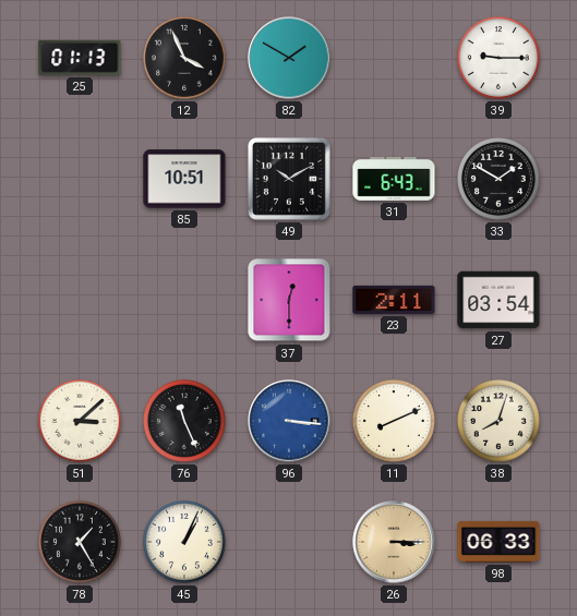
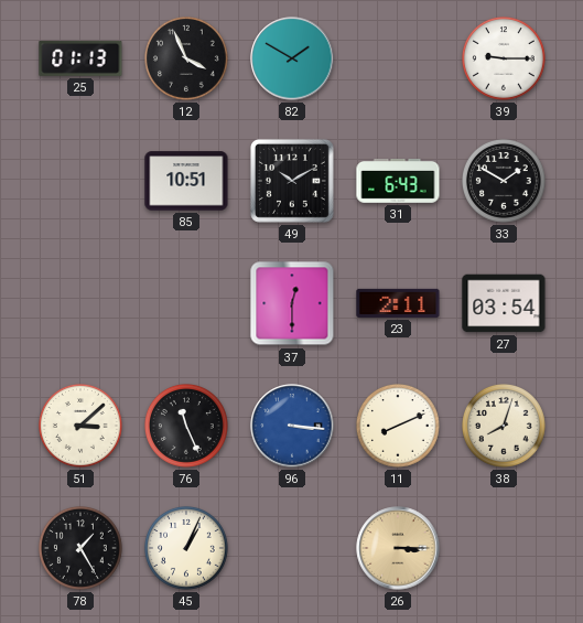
98: 06:33 -> none (498, 542)
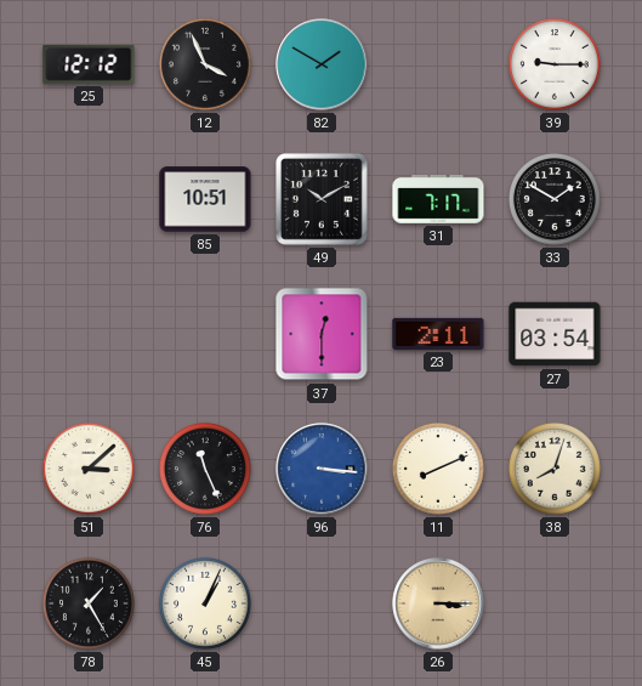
25: 01:13 -> 12:12 (89, 64)
31: 6:43 -> 7:17 (438, 200)
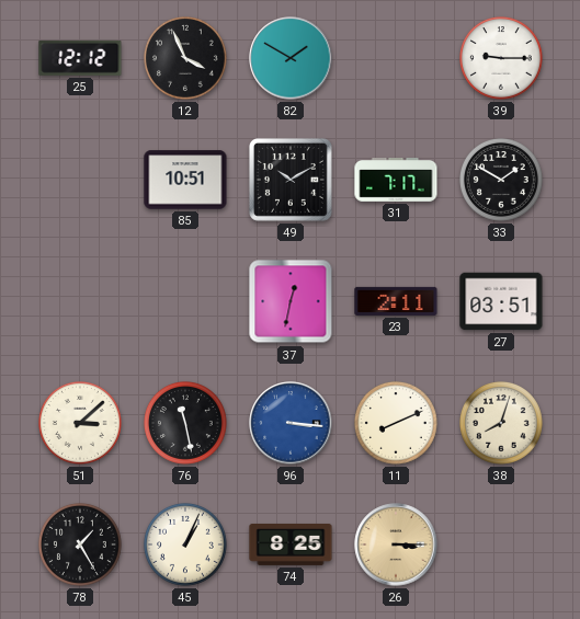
37: 12:30 -> 12:32 (291, 301)
27: 03:54 -> 03:51 (501, 301)
76: 11:26 -> 11:28 (186, 424)
74: none -> 8:25 (291, 545)
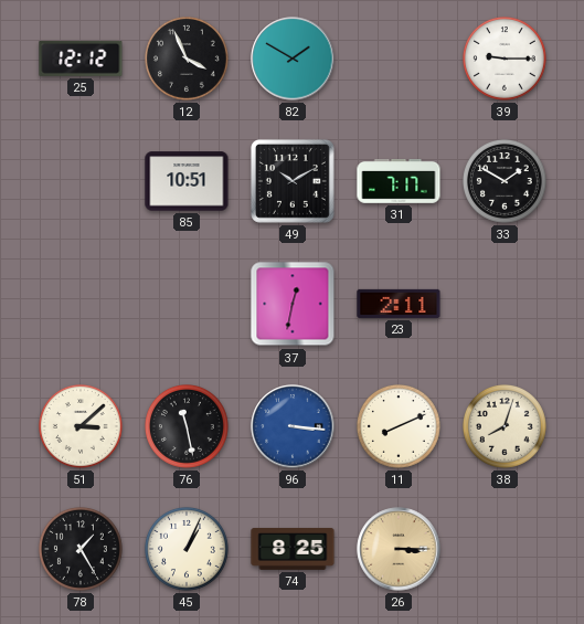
27: 03:51 -> none (501, 301)
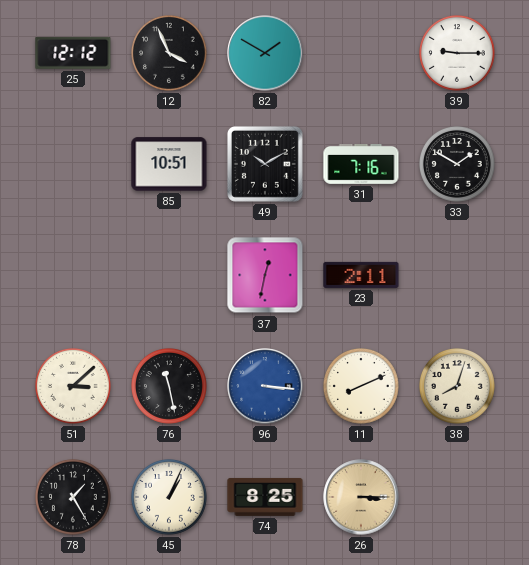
31: 7:17 -> 7:16 (361, 165)
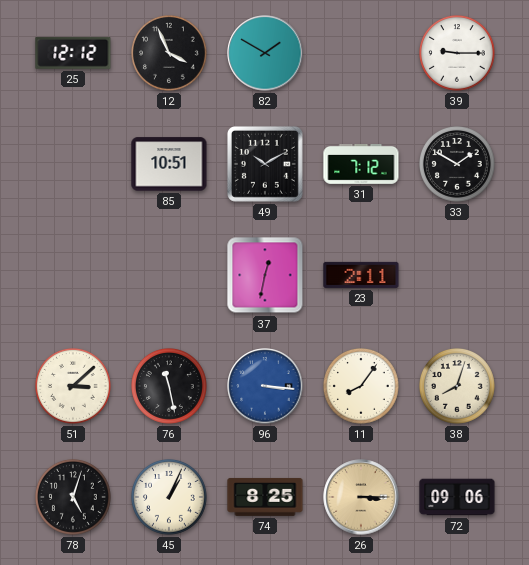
31: 7:16 -> 7:12 (361, 165)
11: 8:11 -> 8:06 (362, 387)
78: 1:25 -> 5:03 (74, 498)
72: none -> 09:06 (457, 497)
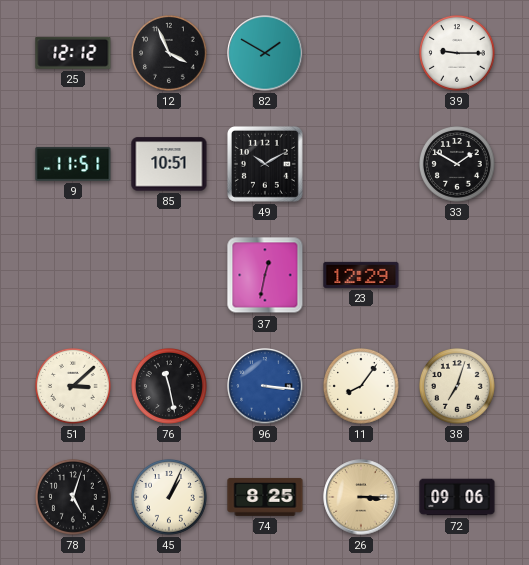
9: none -> 11:51 (73, 164)
31: 7:12 -> none (361, 165)
23: 2:11 -> 12:29 (361, 275)
38: 8:03 -> 7:03 (458, 387)
